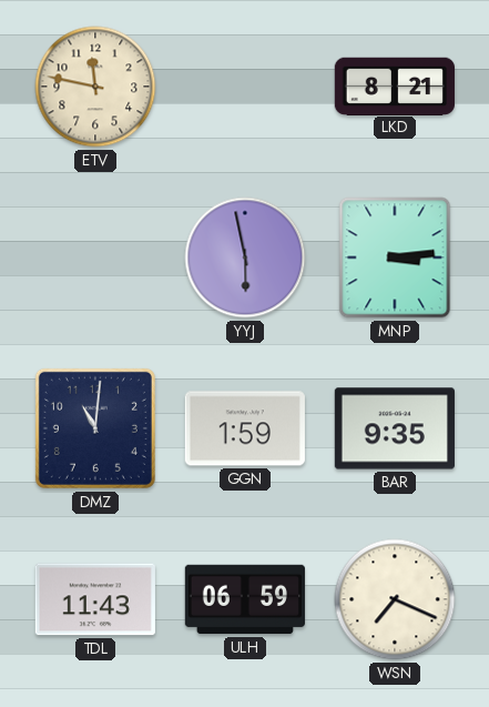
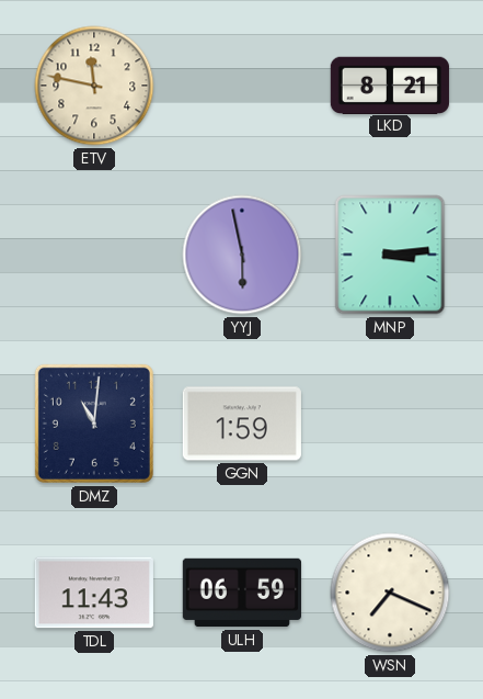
BAR: 9:35 -> none (395, 428)
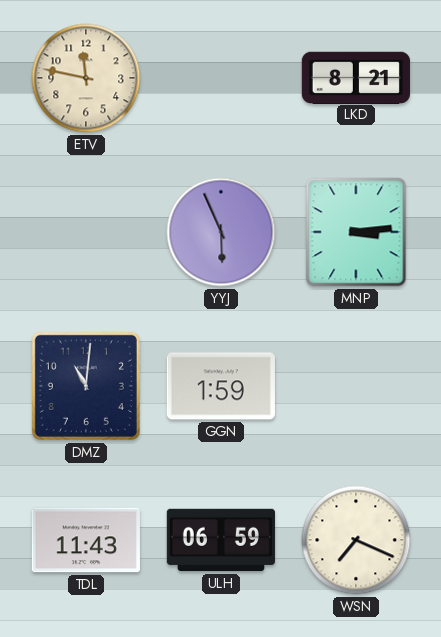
YYJ: 5:58 -> 5:56 (221, 232)
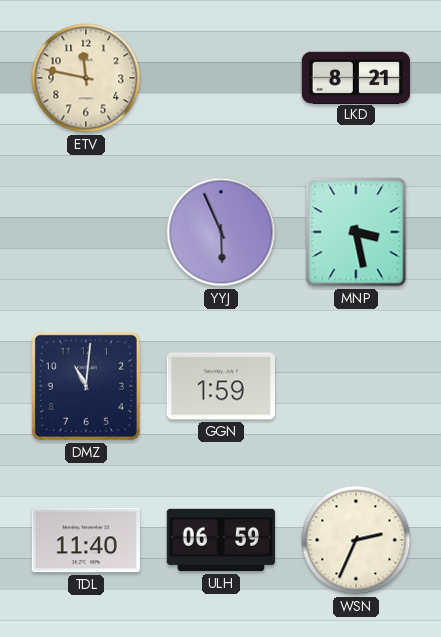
MNP: 3:14 -> 3:28 (356, 232)
TDL: 11:43 -> 11:40 (86, 540)
WSN: 7:19 -> 2:34 (356, 540)
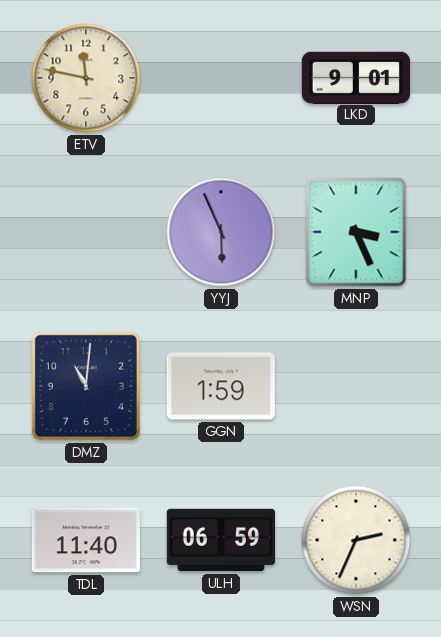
LKD: 8:21 -> 9:01 (356, 77)
MNP: 3:28 -> 3:26 (356, 232)
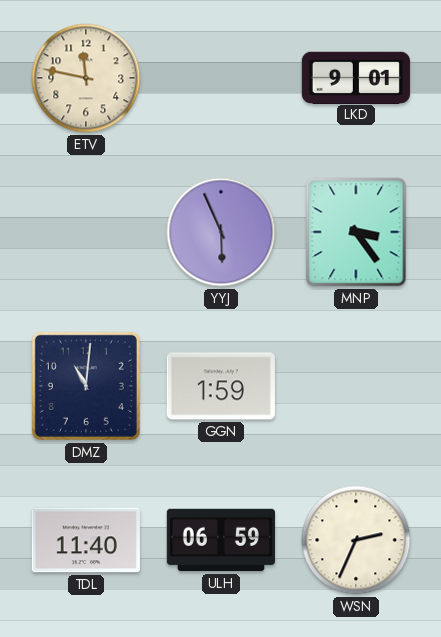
MNP: 3:26 -> 3:24 (356, 232)
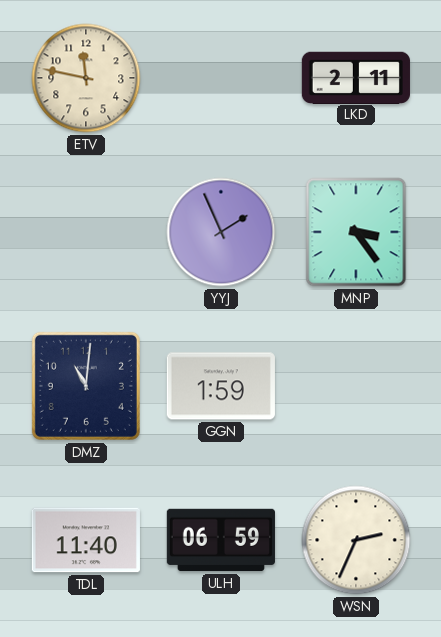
LKD: 9:01 -> 2:11 (356, 77)
YYJ: 5:56 -> 1:56 (221, 232)
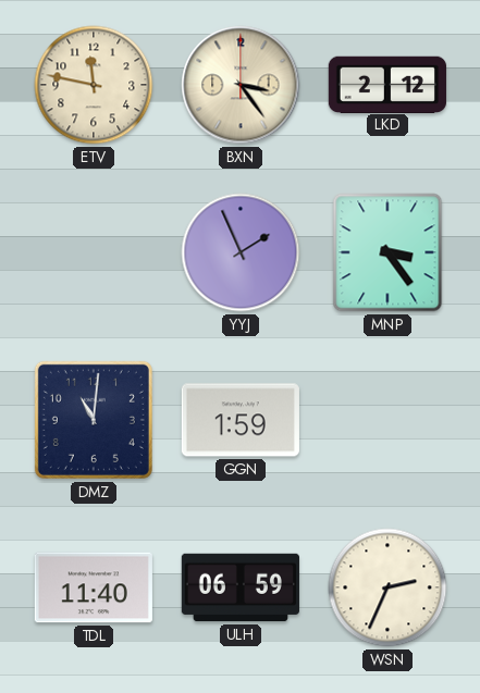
BXN: none -> 3:24 (241, 85)
LKD: 2:11 -> 2:12 (387, 84)
